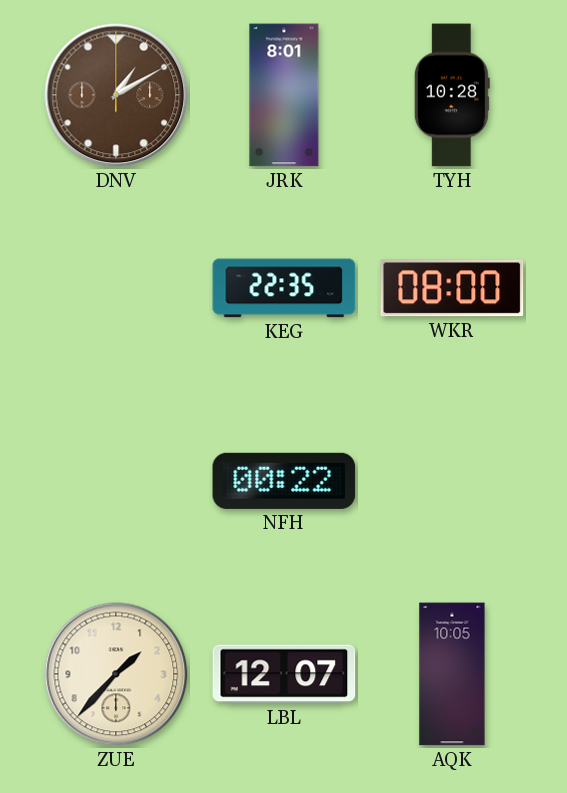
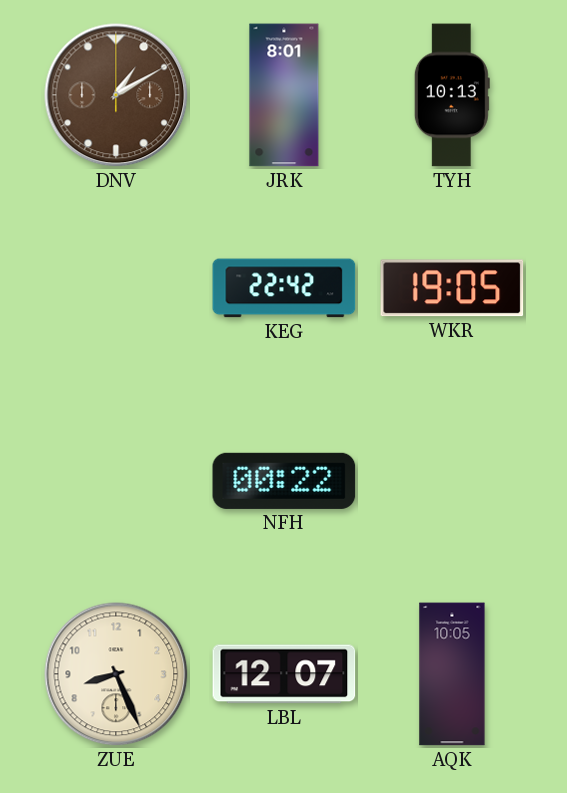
TYH: 10:28 -> 10:13 (452, 95)
KEG: 22:35 -> 22:42 (284, 288)
WKR: 08:00 -> 19:05 (452, 288)
ZUE: 1:37 -> 8:26 (116, 674)
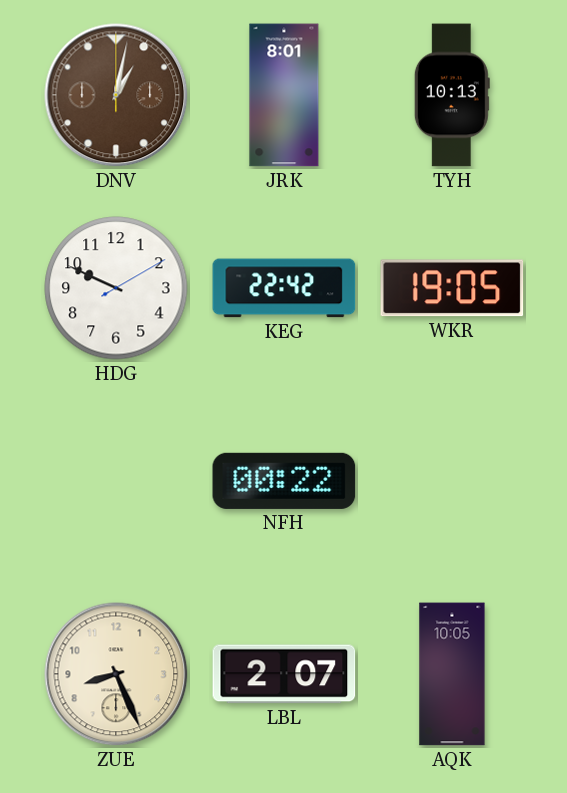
DNV: 1:10 -> 1:02 (116, 95)
HDG: none -> 9:49 (116, 288)
LBL: 12:07 -> 2:07 (284, 674)
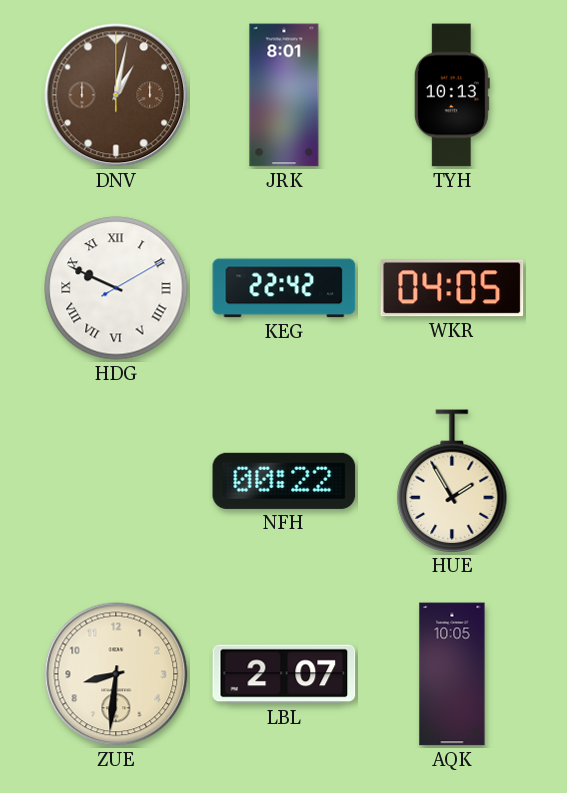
HDG numerals: Arabic -> Roman (116, 288)
WKR: 19:05 -> 04:05 (452, 288)
HUE: none -> 1:55 (452, 481)
ZUE: 8:26 -> 8:31 (116, 674)
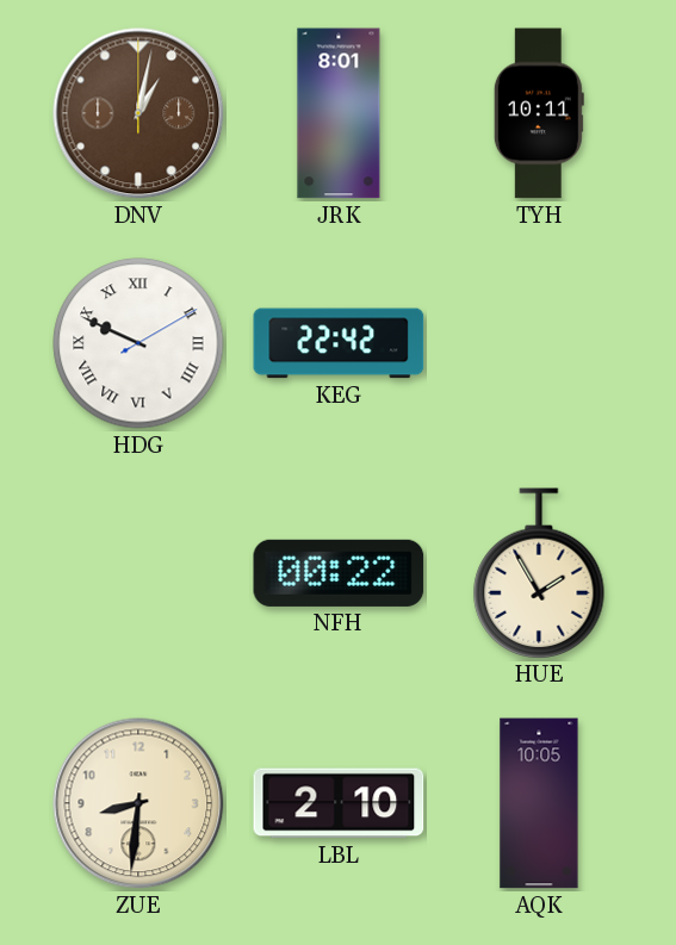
TYH: 10:13 -> 10:11 (539, 113)
WKR: 04:05 -> none (452, 288)
LBL: 2:07 -> 2:10 (339, 803)
